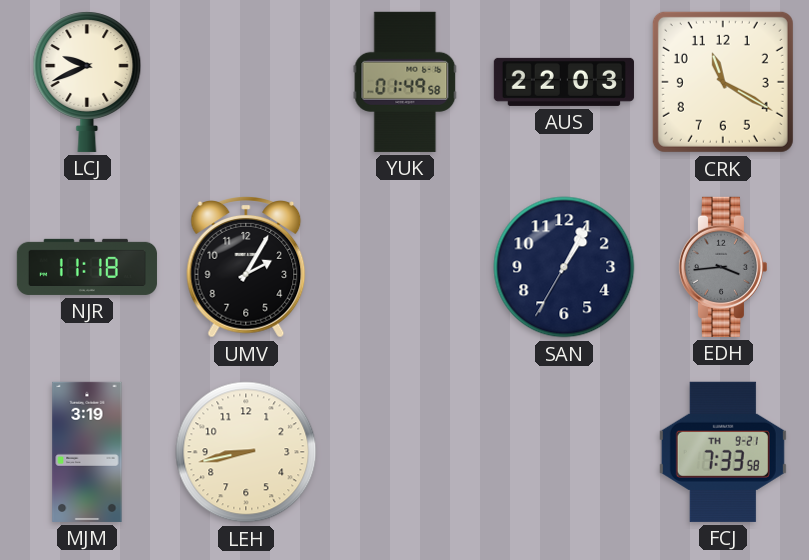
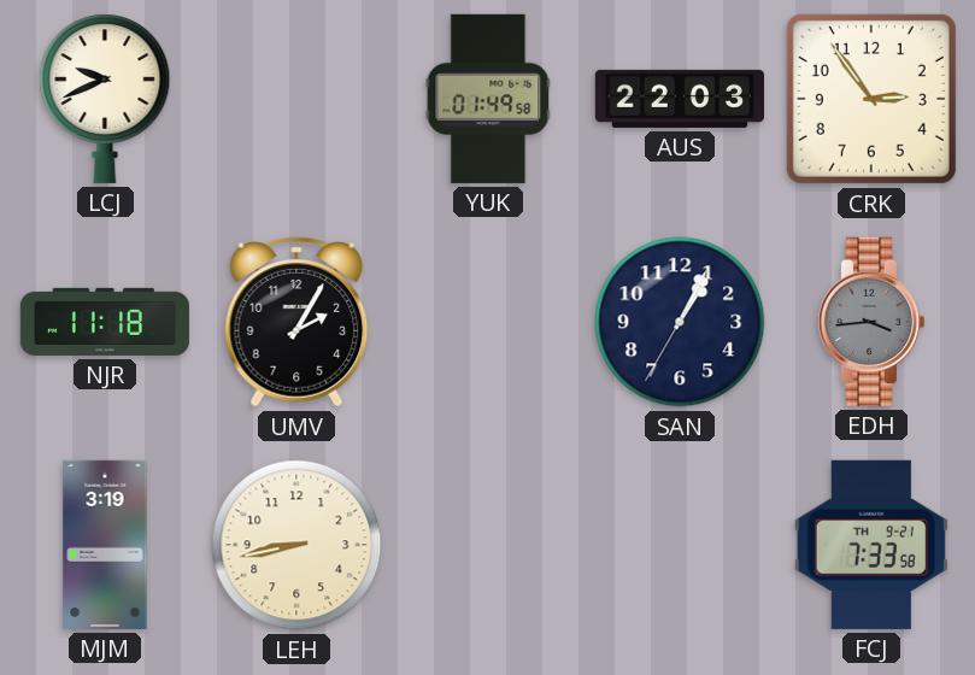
CRK: 11:20 -> 2:54 (871, 99)
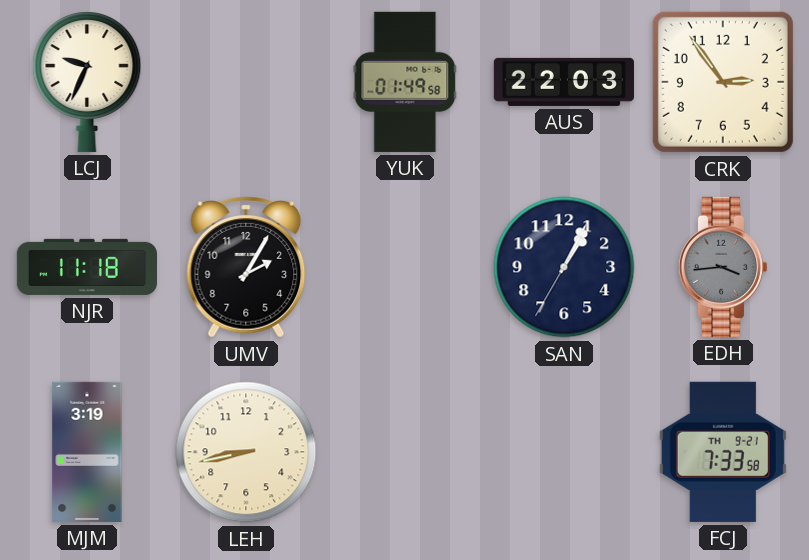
LCJ: 9:41 -> 9:34 (87, 82)
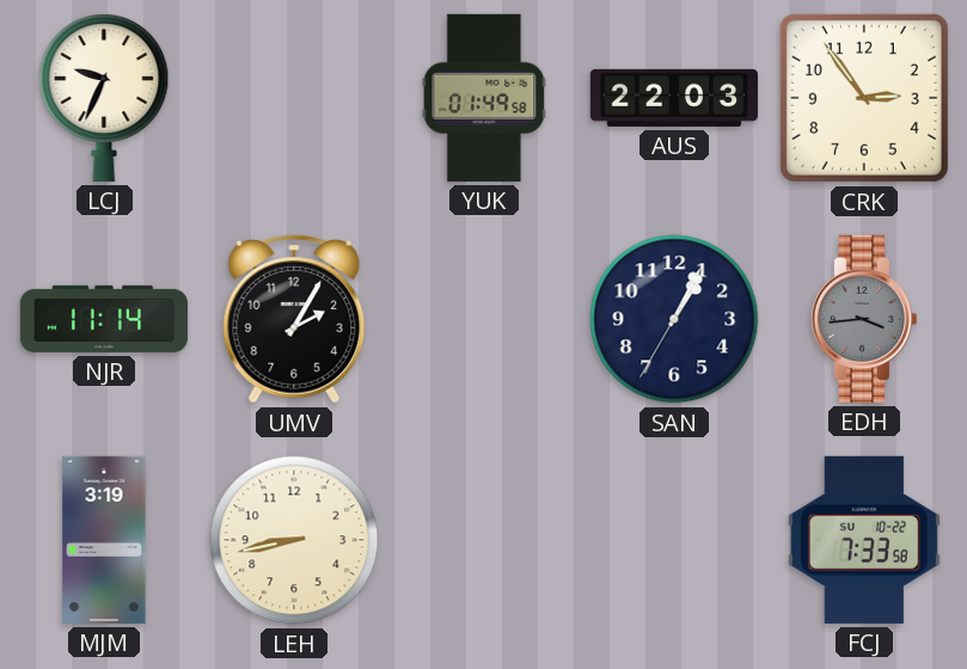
NJR: 11:18 -> 11:14 (104, 319)
FCJ date: TH 9-21 -> SU 10-22 (864, 540)
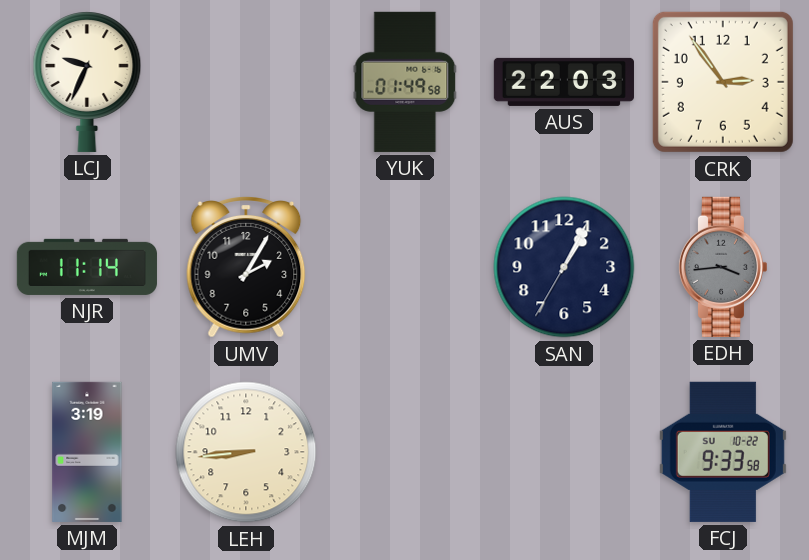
LEH: 8:43 -> 8:44 (246, 452)
FCJ: 7:33 -> 9:33 (723, 452)
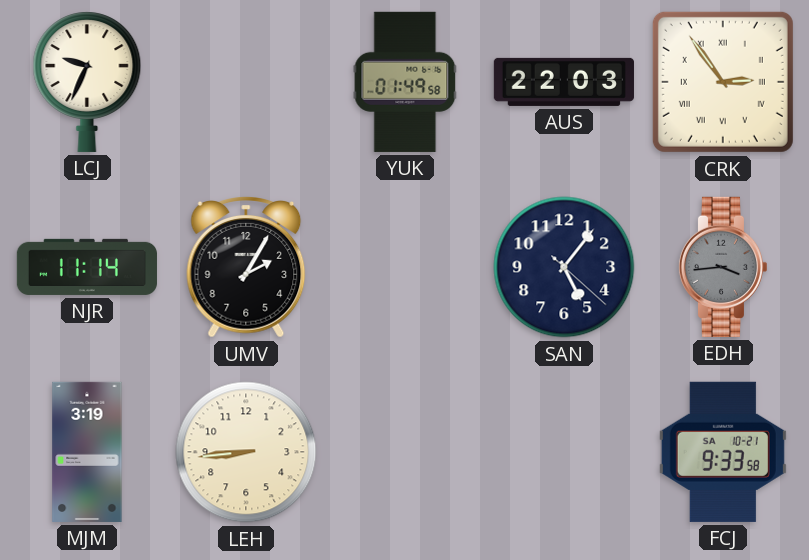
CRK numerals: Arabic -> Roman (723, 82)
SAN: 1:04 -> 5:06 (564, 267)
FCJ date: SU 10-22 -> SA 10-21 (723, 452)
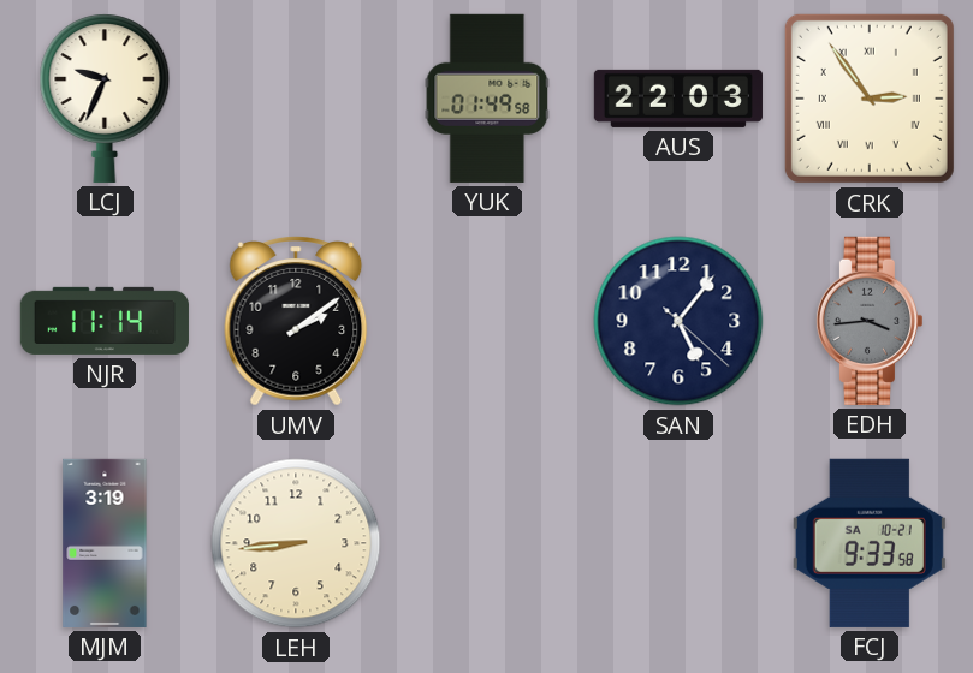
UMV: 2:05 -> 2:09 (296, 321)
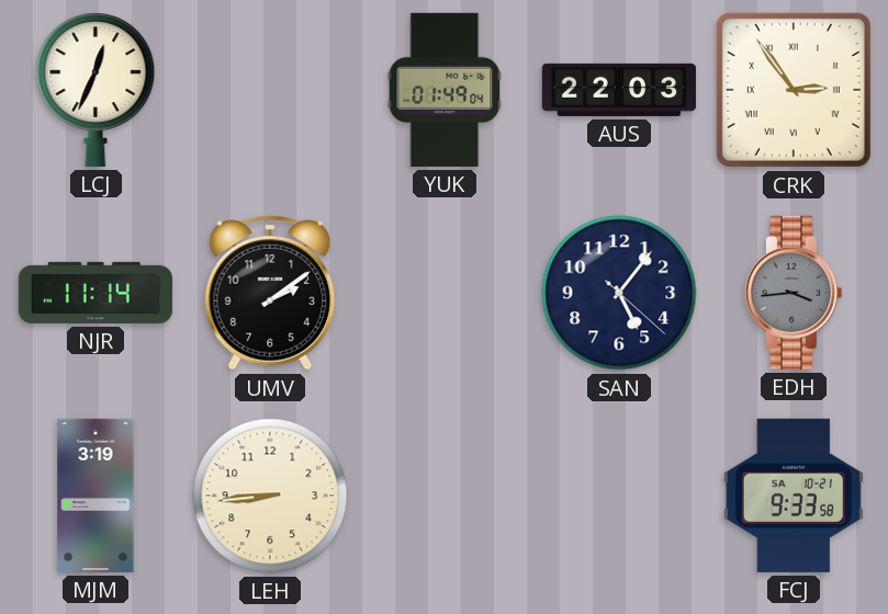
LCJ: 9:34 -> 12:34 (95, 90)
YUK: 01:49:58 -> 01:49:04 (445, 90)
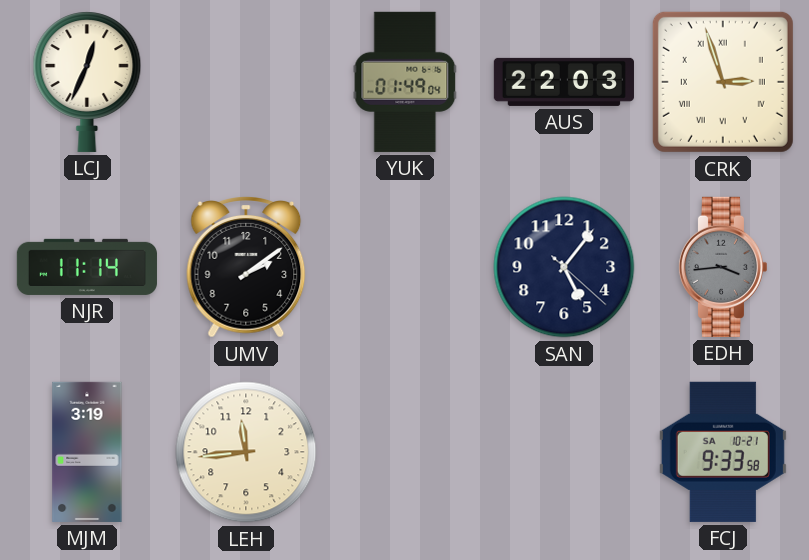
CRK: 2:54 -> 2:57 (723, 82)
LEH: 8:44 -> 11:44 (246, 452)
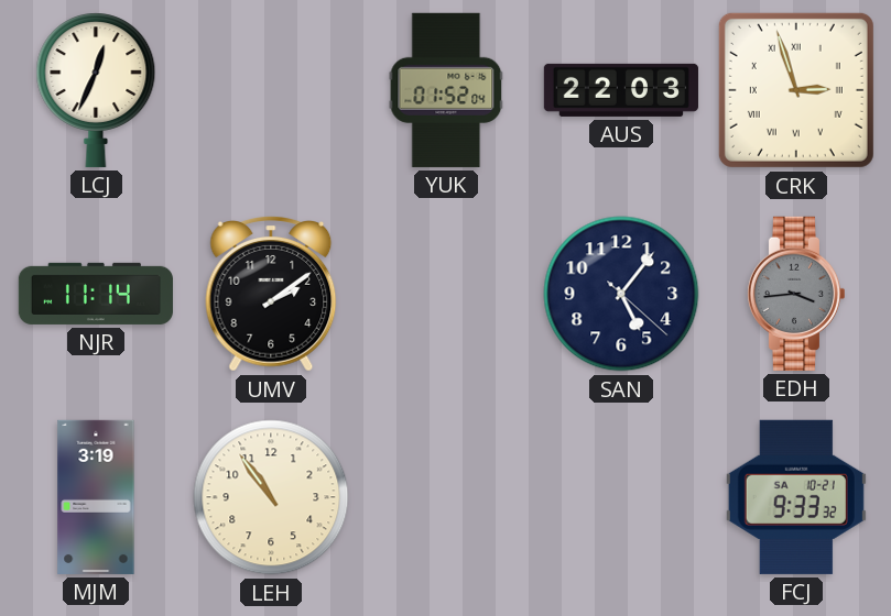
YUK: 01:49 -> 01:52 (446, 90)
LEH: 11:44 -> 10:54 (271, 497)
FCJ: 9:33:58 -> 9:33:32 (796, 497)
